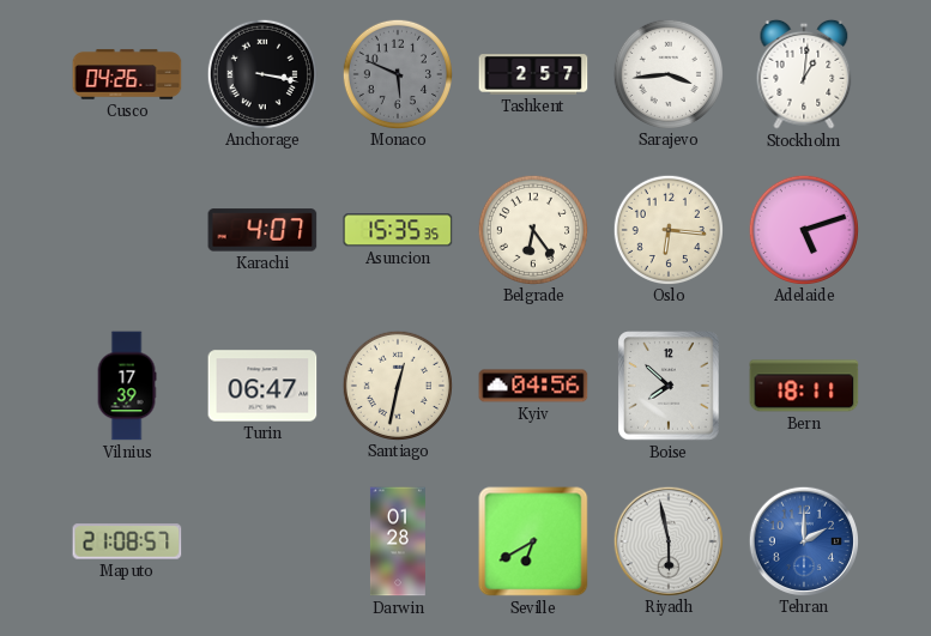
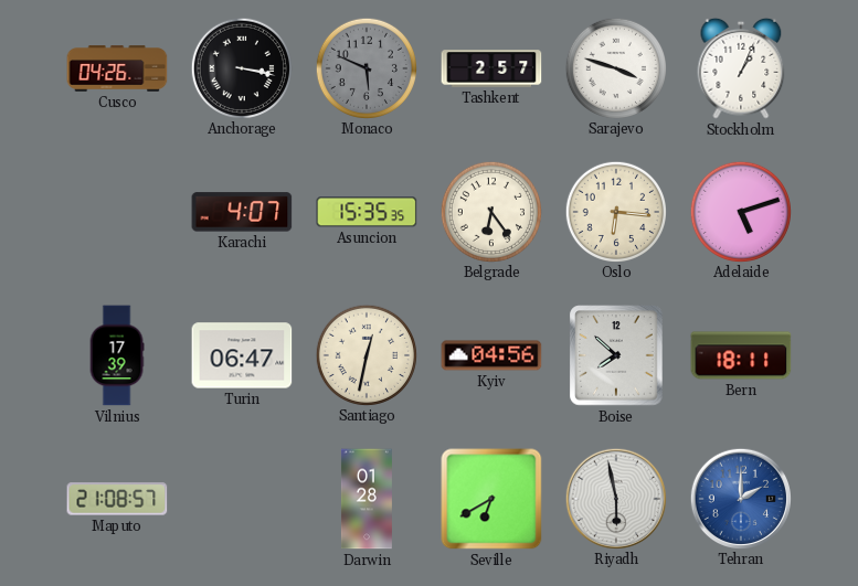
Sarajevo: 3:44 -> 3:48 (615, 67)
Stockholm: 1:01 -> 1:04 (741, 68)
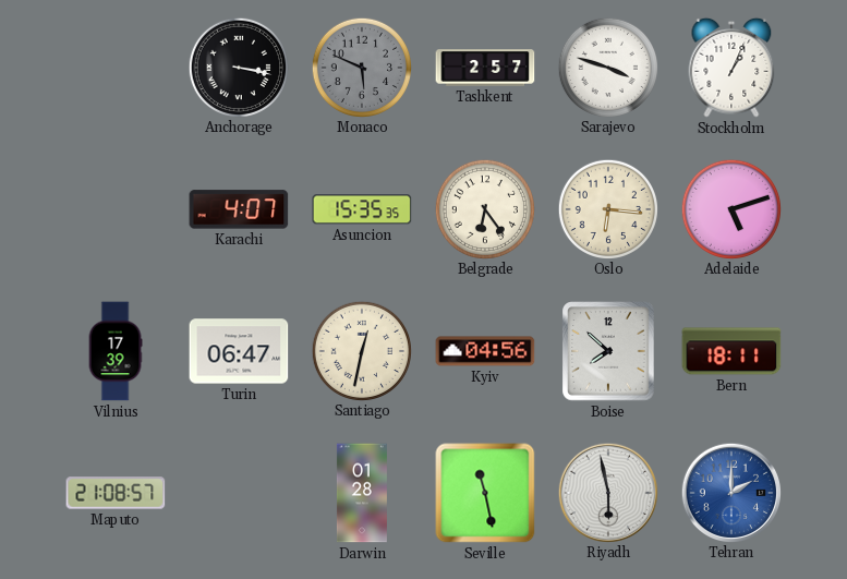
Cusco: 04:26 -> none (117, 68)
Seville: 6:40 -> 11:28 (485, 493)
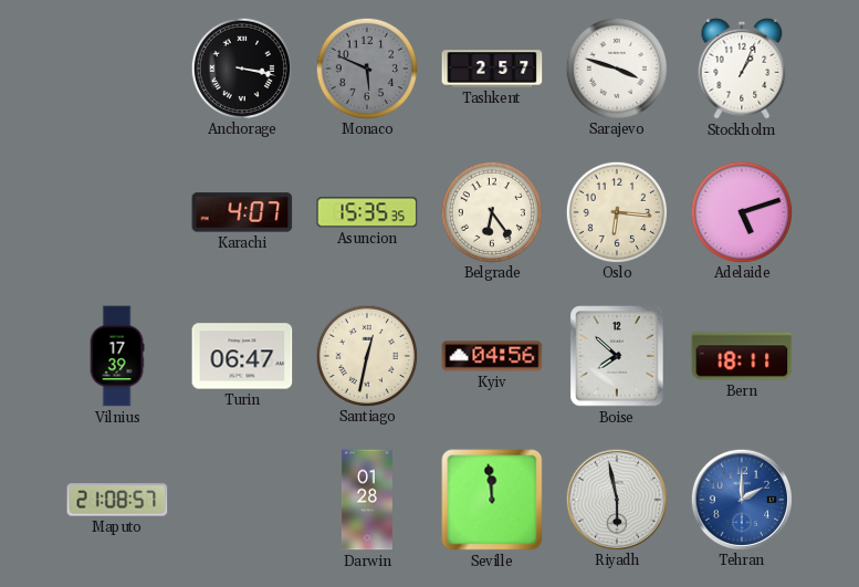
Seville: 11:28 -> 11:59 (492, 500)
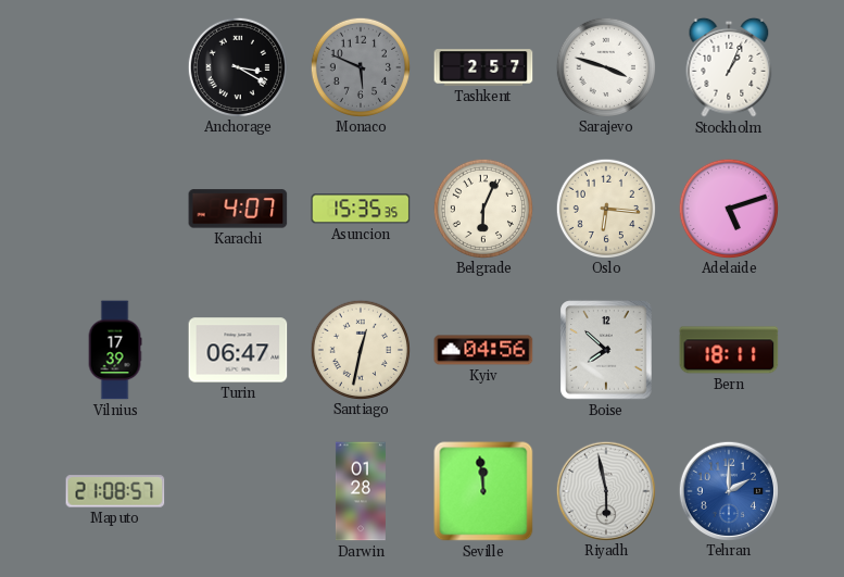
Anchorage: 3:17 -> 3:20 (237, 66)
Belgrade: 6:24 -> 6:04 (482, 208)
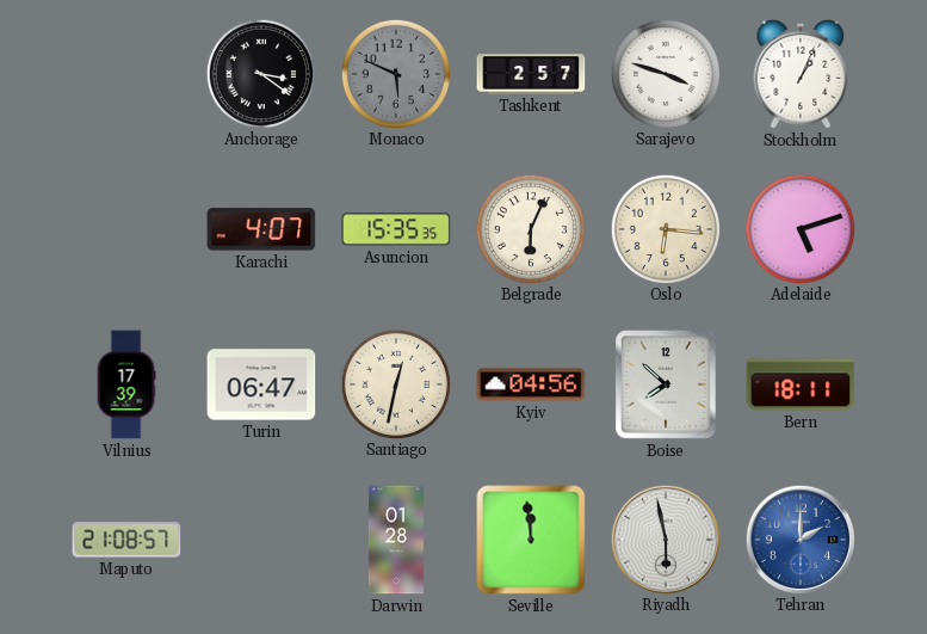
Anchorage: 3:20 -> 3:21 (260, 73)
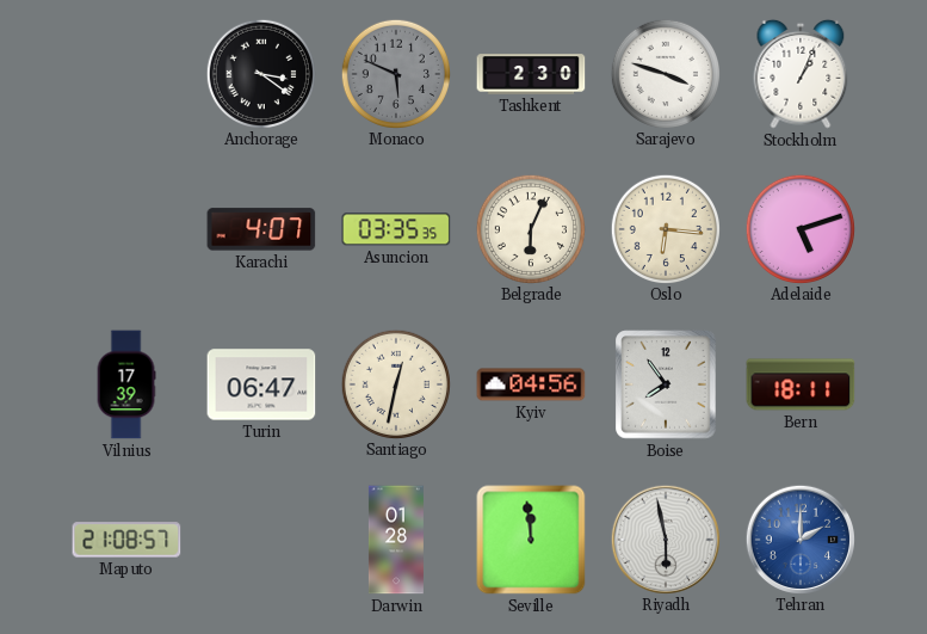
Tashkent: 2:57 -> 2:30 (531, 74)
Asuncion: 15:35 -> 03:35 (396, 229)
Boise: 7:52 -> 7:54 (666, 384)
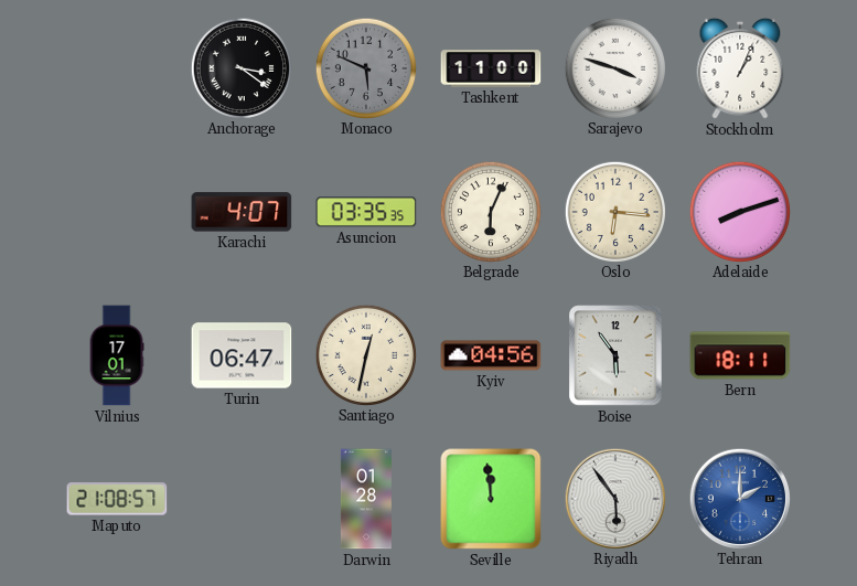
Tashkent: 2:30 -> 11:00 (491, 68)
Adelaide: 5:12 -> 8:12 (739, 211)
Vilnius: 17:39 -> 17:01 (117, 355)
Boise: 7:54 -> 5:54 (615, 355)
Riyadh: 5:58 -> 5:54 (614, 498)
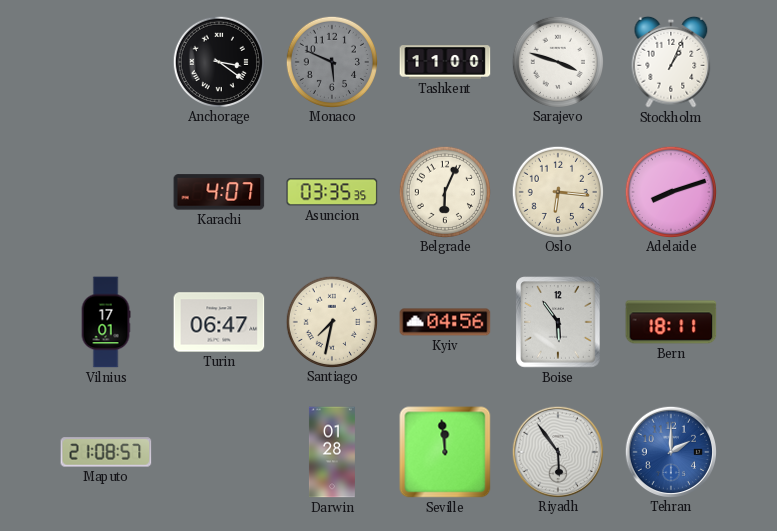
Santiago: 12:32 -> 7:32 (331, 321)
